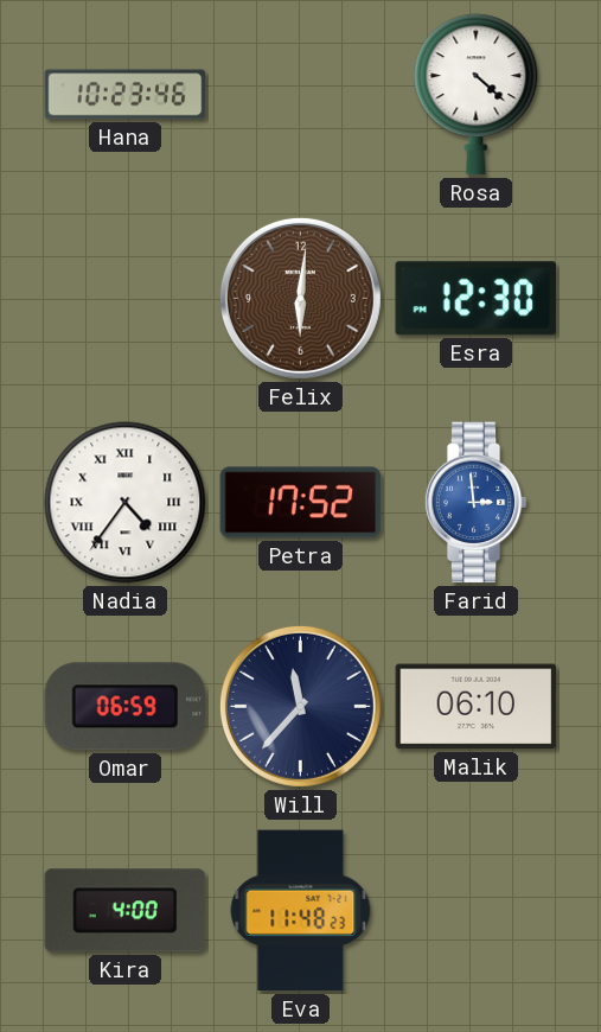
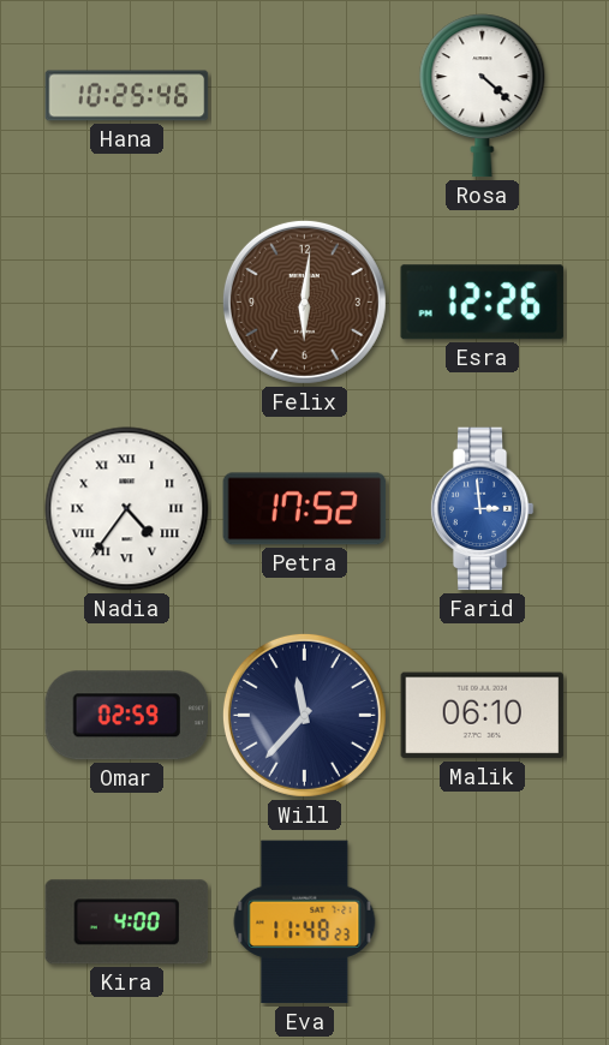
Hana: 10:23 -> 10:25 (127, 96)
Esra: 12:30 -> 12:26 (482, 303)
Omar: 06:59 -> 02:59 (127, 716)
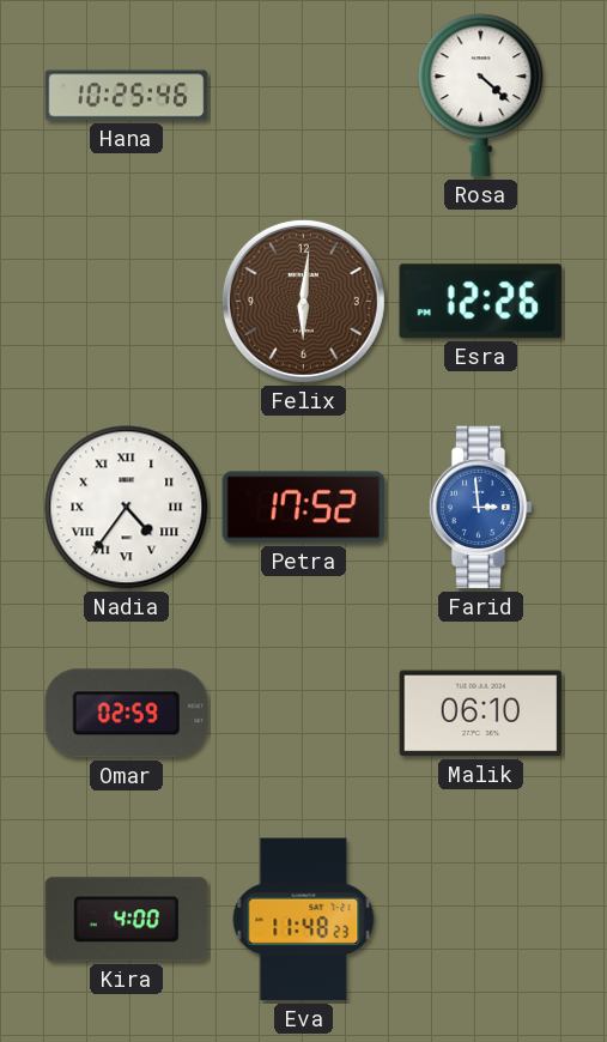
Will: 11:37 -> none (304, 715)
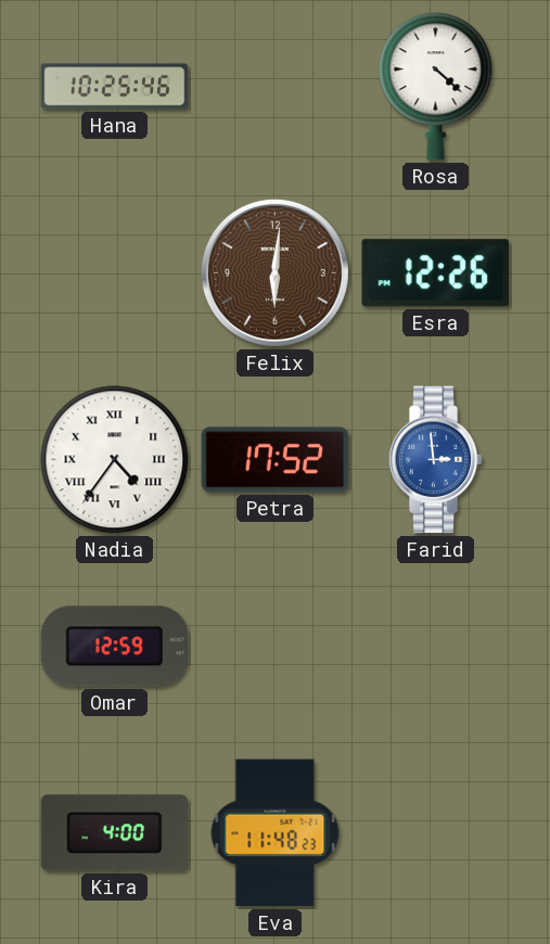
Omar: 02:59 -> 12:59 (115, 647)
Malik: 06:10 -> none (481, 714)
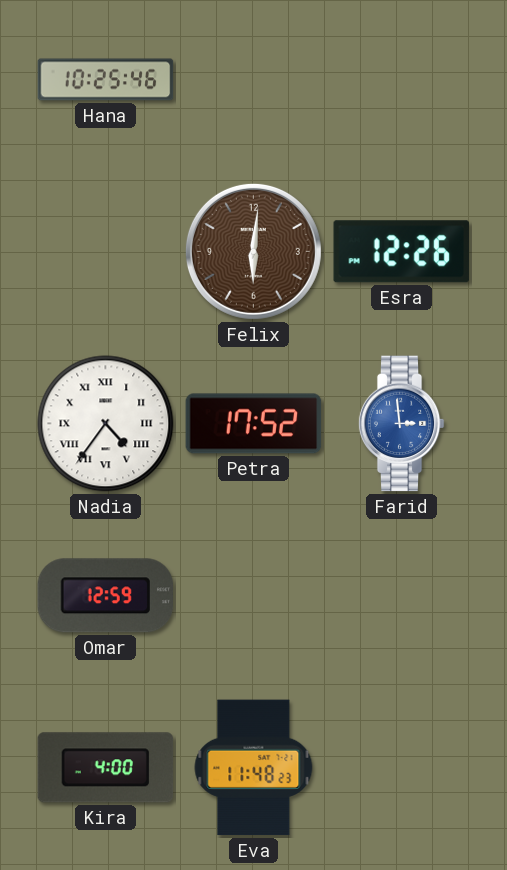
Rosa: 4:22 -> none (436, 87)
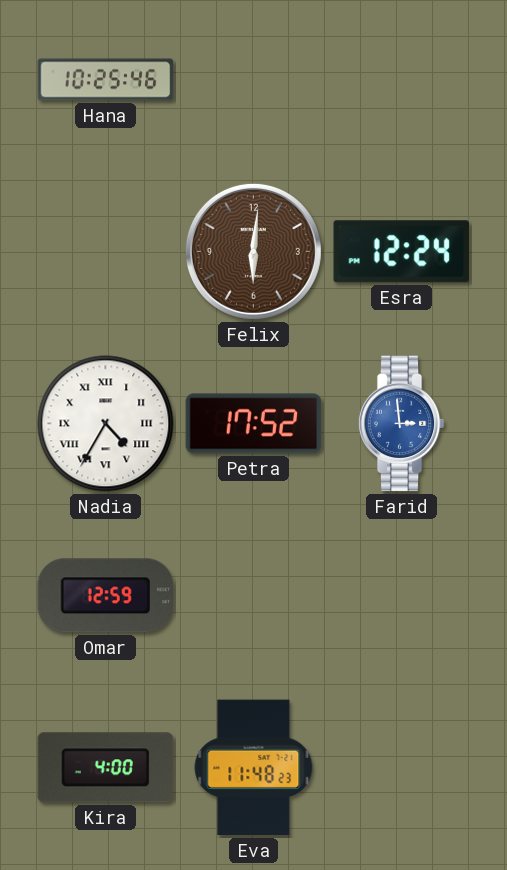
Esra: 12:26 -> 12:24 (401, 252)
Nadia: 4:36 -> 4:35 (106, 424)
